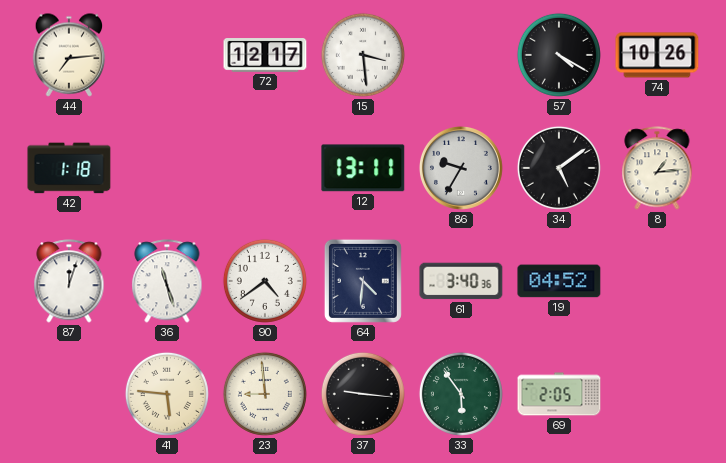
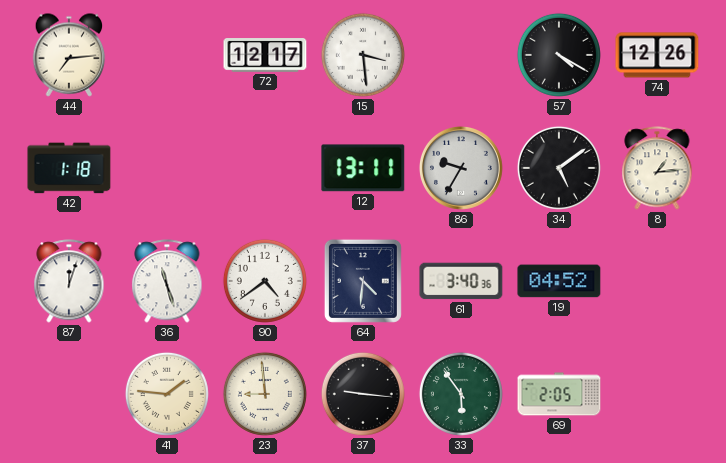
74: 10:26 -> 12:26 (657, 55)
41: 5:46 -> 1:46 (167, 394)
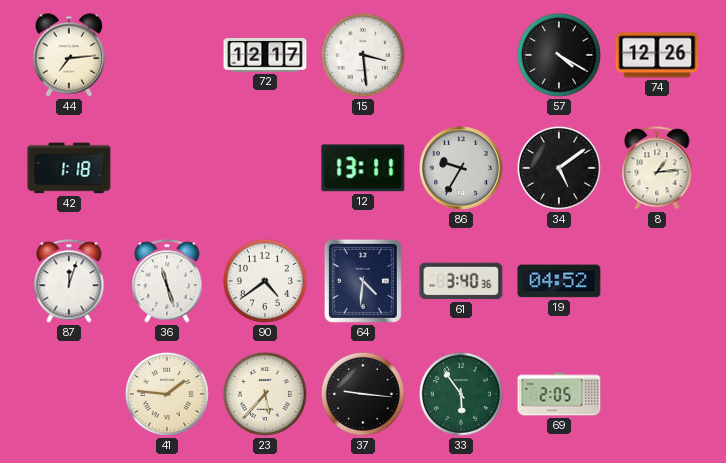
23: 8:59 -> 5:37 (265, 394)
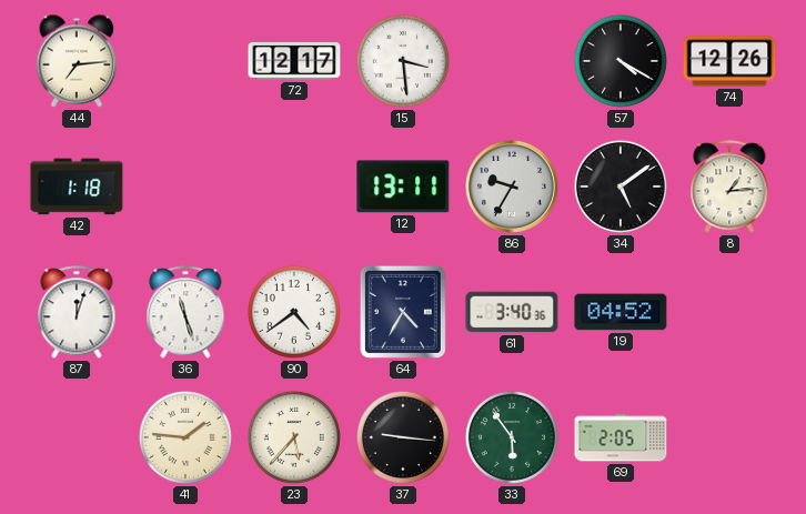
64: 4:31 -> 4:35 (403, 312)
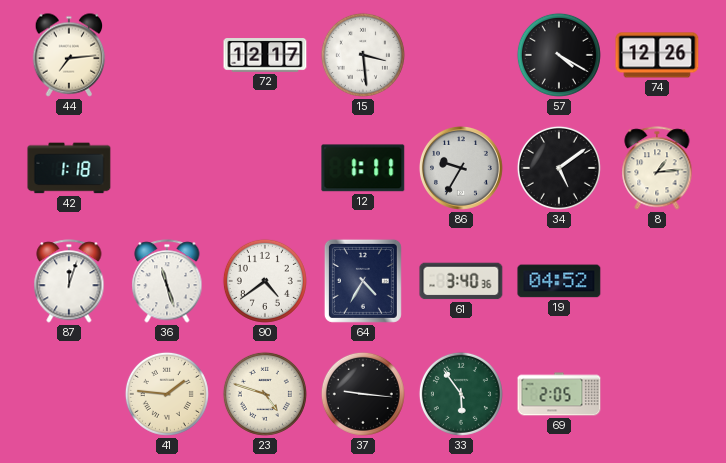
12: 13:11 -> 1:11 (363, 168)
23: 5:37 -> 4:48 (265, 394)
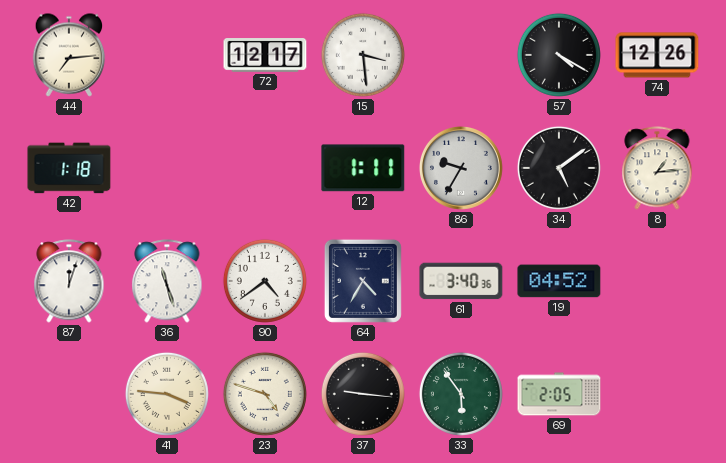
41: 1:46 -> 3:46 (167, 394)
